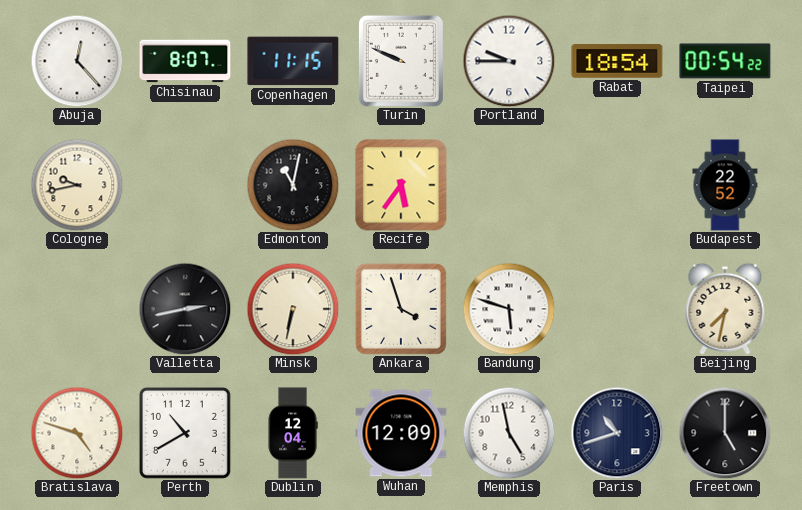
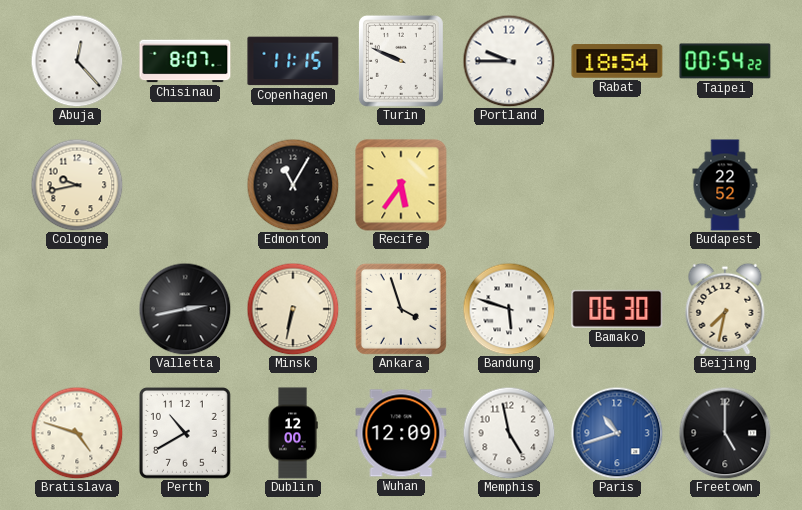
Edmonton: 11:02 -> 11:05 (293, 185)
Bamako: none -> 06:30 (617, 309)
Dublin: 12:04 -> 12:00 (293, 433)
Paris dial: navy -> blue (617, 433)
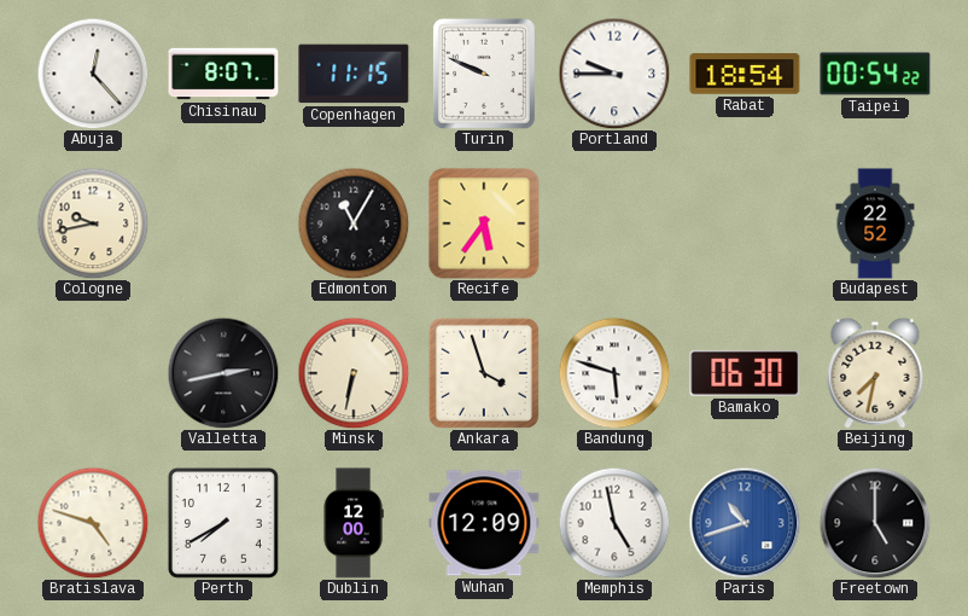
Perth: 10:40 -> 7:40 (223, 523)
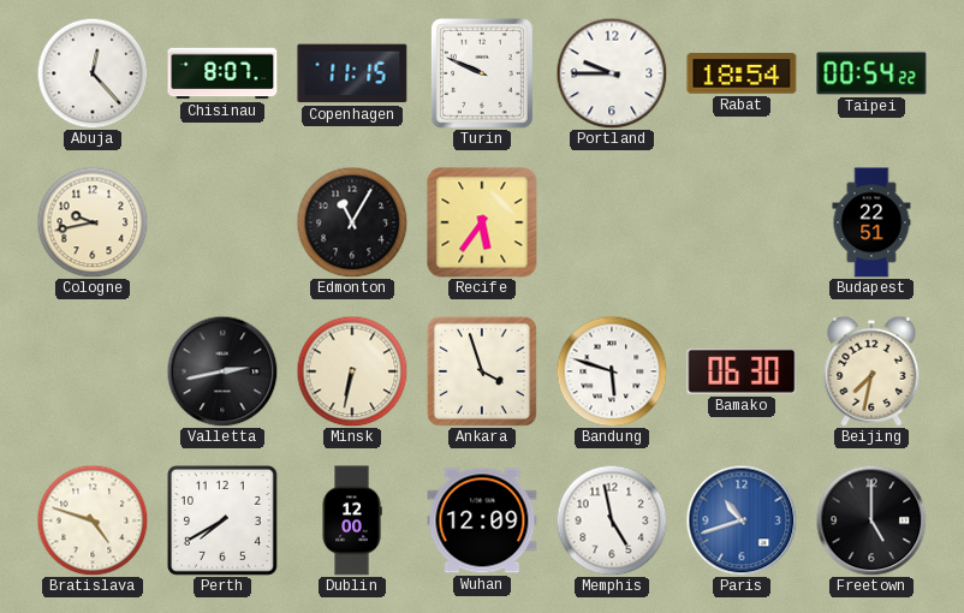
Budapest: 22:52 -> 22:51 (871, 222)
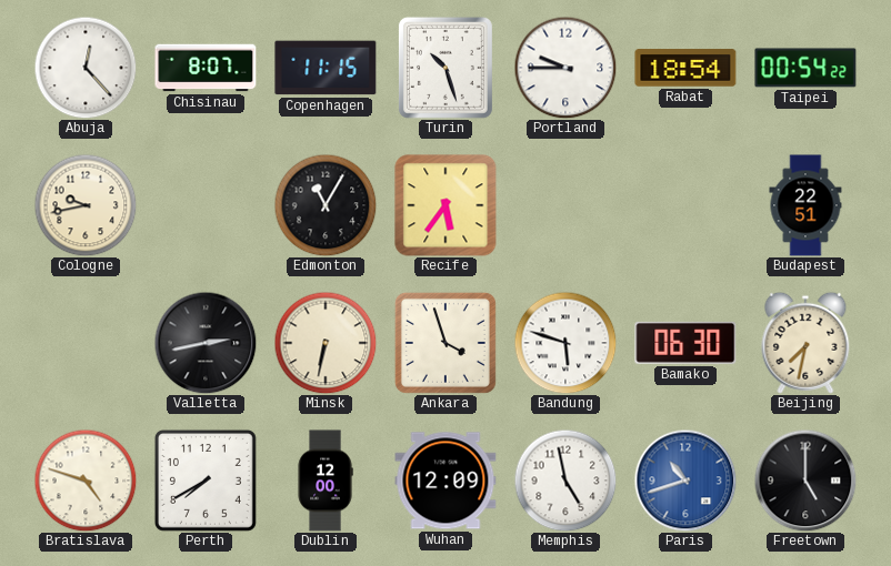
Turin: 9:49 -> 10:27 (445, 68)
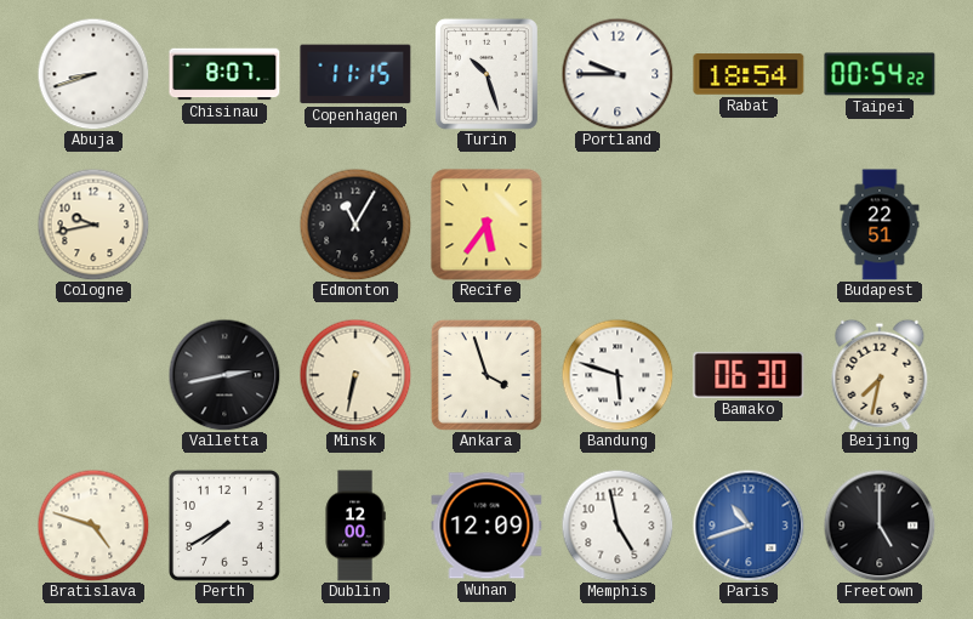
Abuja: 12:23 -> 8:42 (93, 74)
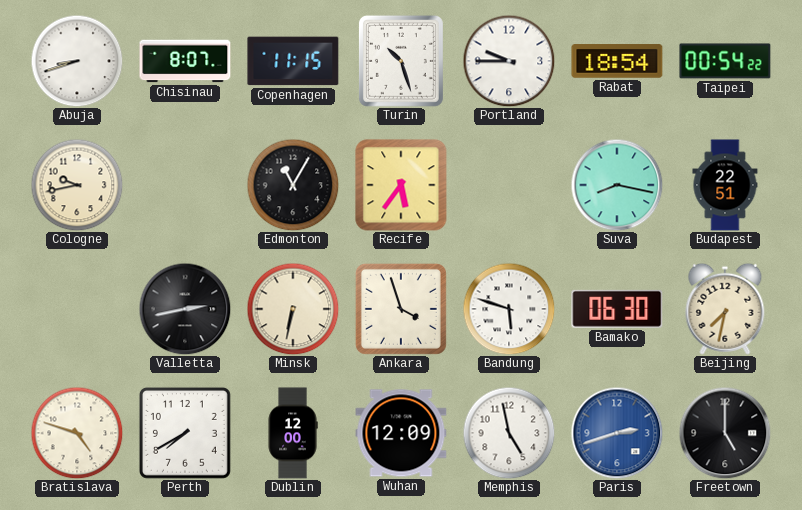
Suva: none -> 8:17 (617, 185)
Paris: 10:42 -> 2:42 (617, 433)
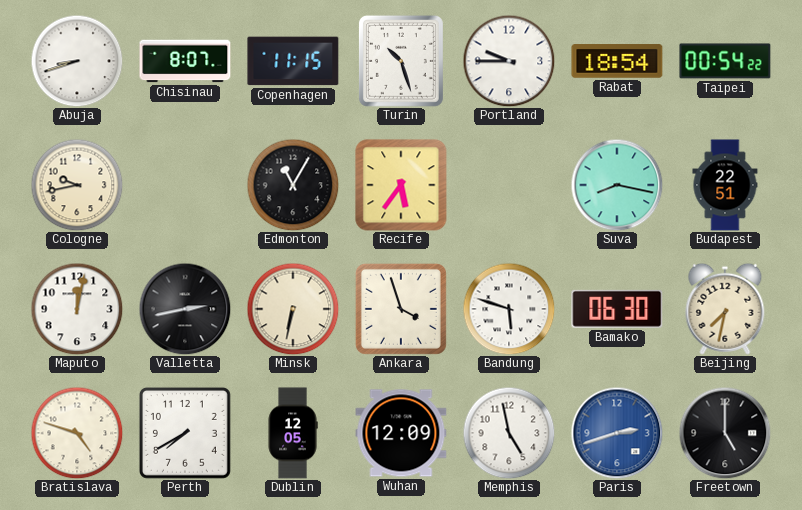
Maputo: none -> 12:02 (77, 309)
Dublin: 12:00 -> 12:05 (293, 433)
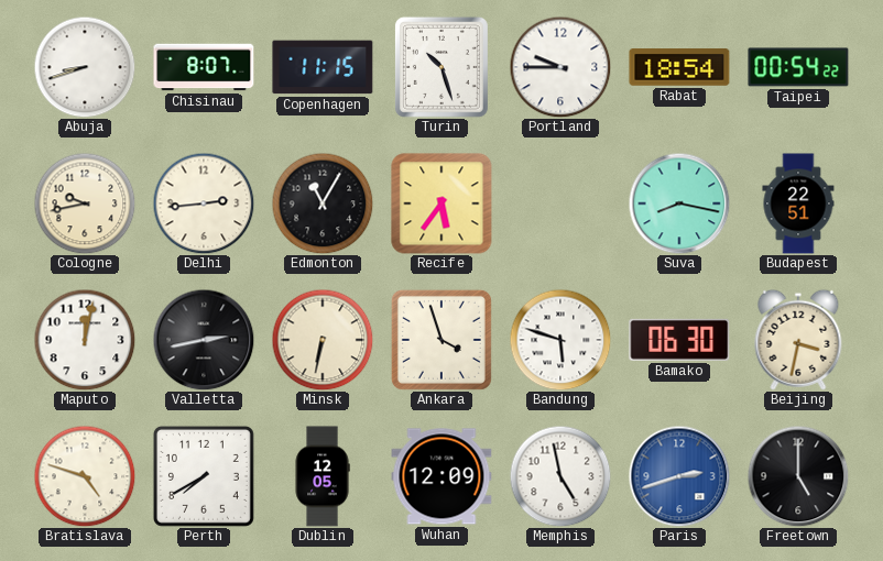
Delhi: none -> 2:44 (204, 204)
Beijing: 7:32 -> 3:32 (798, 340)
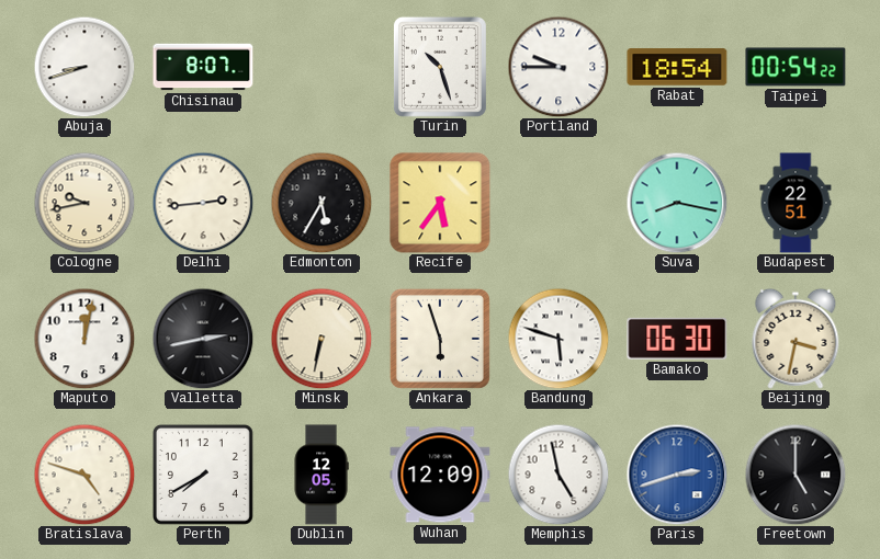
Copenhagen: 11:15 -> none (323, 67)
Edmonton: 11:05 -> 5:35 (321, 203)
Ankara: 3:57 -> 5:57 (440, 339)
